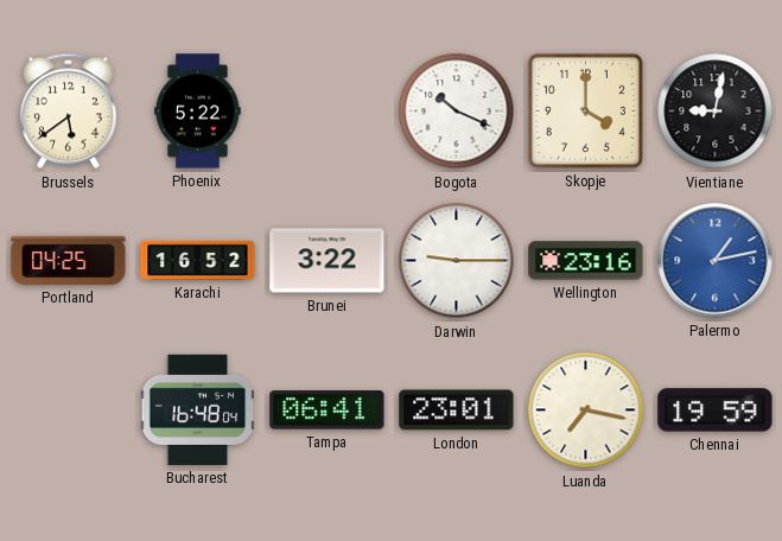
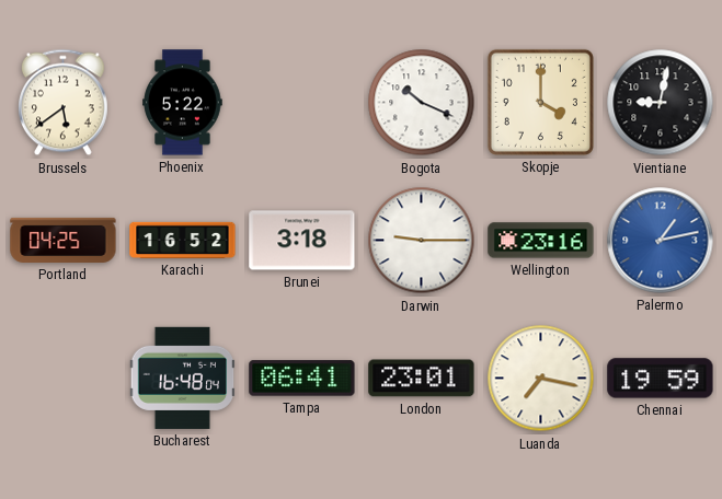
Brunei: 3:22 -> 3:18 (302, 241)
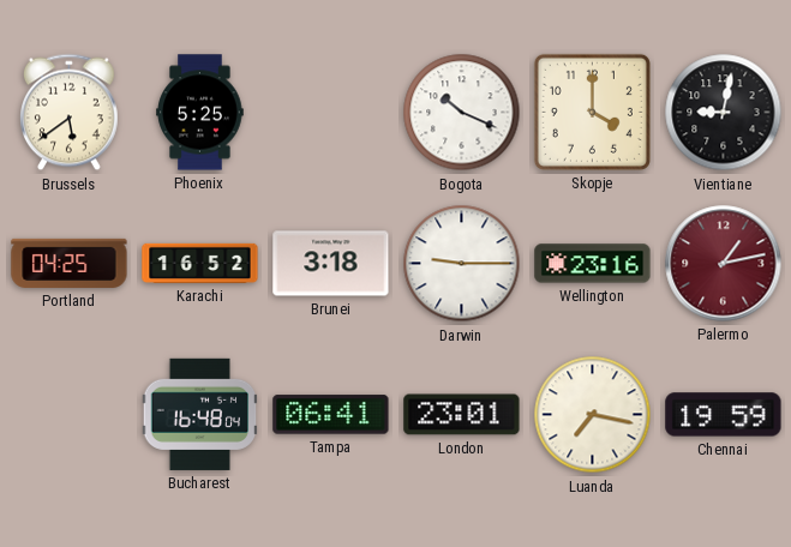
Phoenix: 5:22 -> 5:25 (200, 113)
Palermo dial: blue -> burgundy (724, 264)
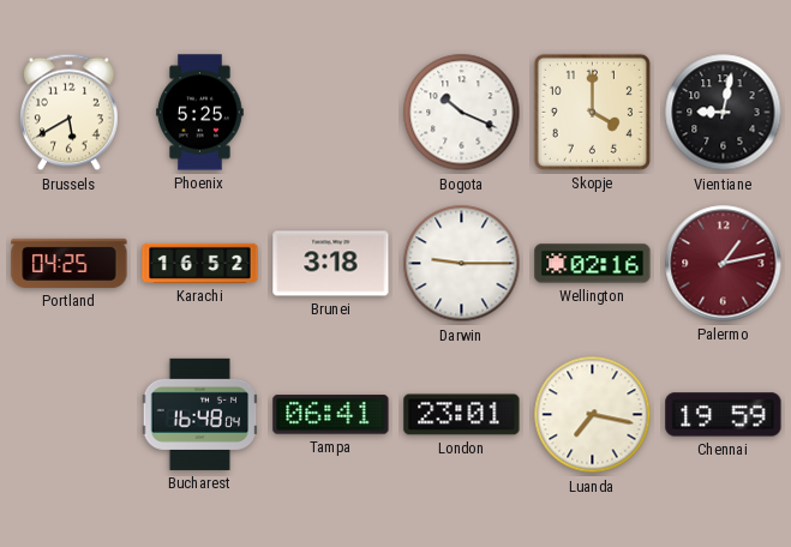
Brussels: 5:39 -> 5:40 (70, 113)
Wellington: 23:16 -> 02:16 (593, 264)
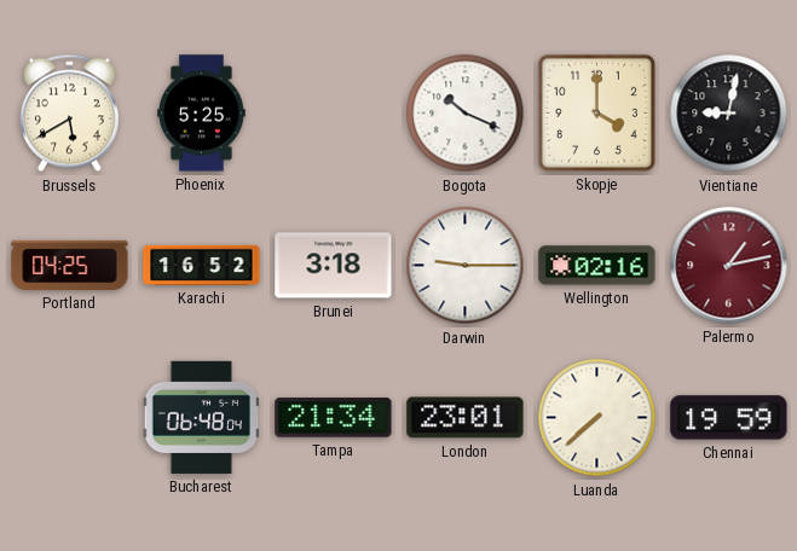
Bucharest: 16:48 -> 06:48 (202, 417)
Tampa: 06:41 -> 21:34 (334, 418)
Luanda: 7:17 -> 7:38 (597, 418)
